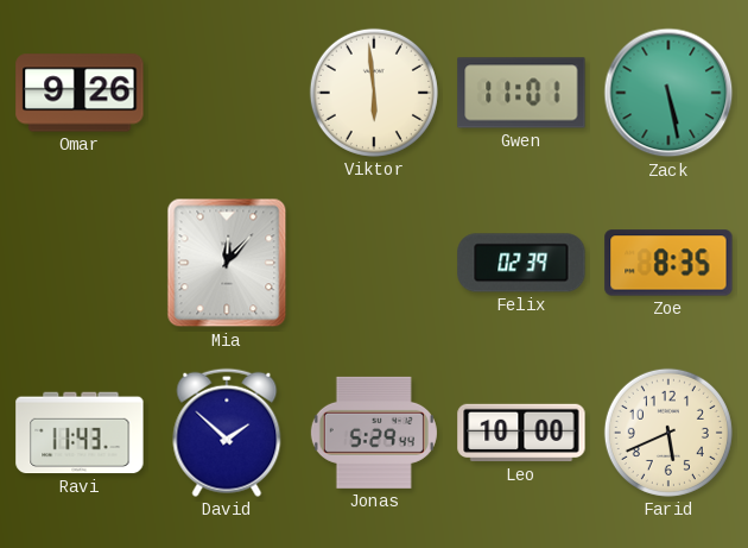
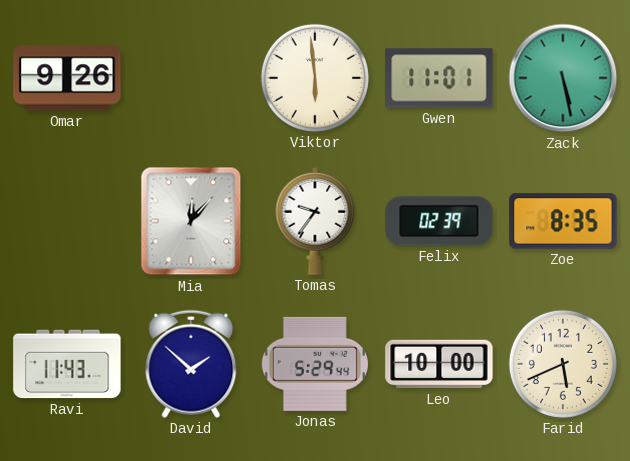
Tomas: none -> 9:36 (315, 221)
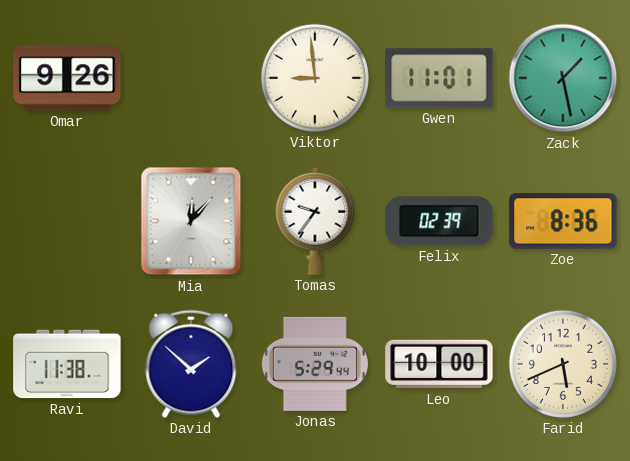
Viktor: 5:59 -> 8:59 (315, 78)
Zack: 5:28 -> 1:28 (563, 78)
Zoe: 8:35 -> 8:36 (563, 221)
Ravi: 11:43 -> 11:38 (67, 364)
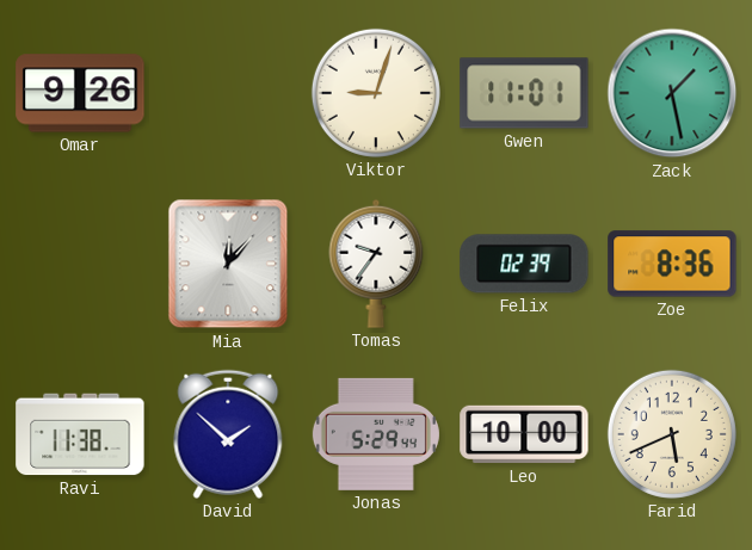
Viktor: 8:59 -> 9:03 (376, 93)
